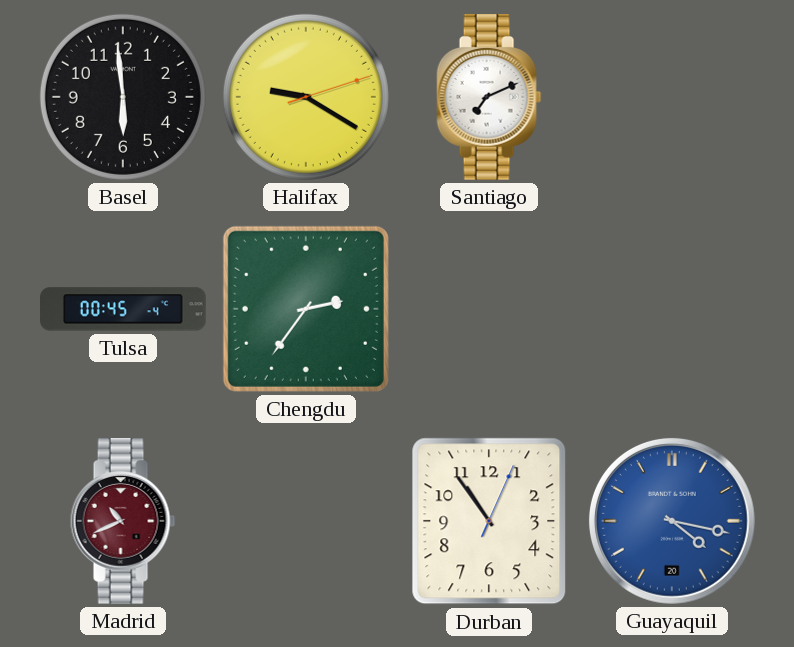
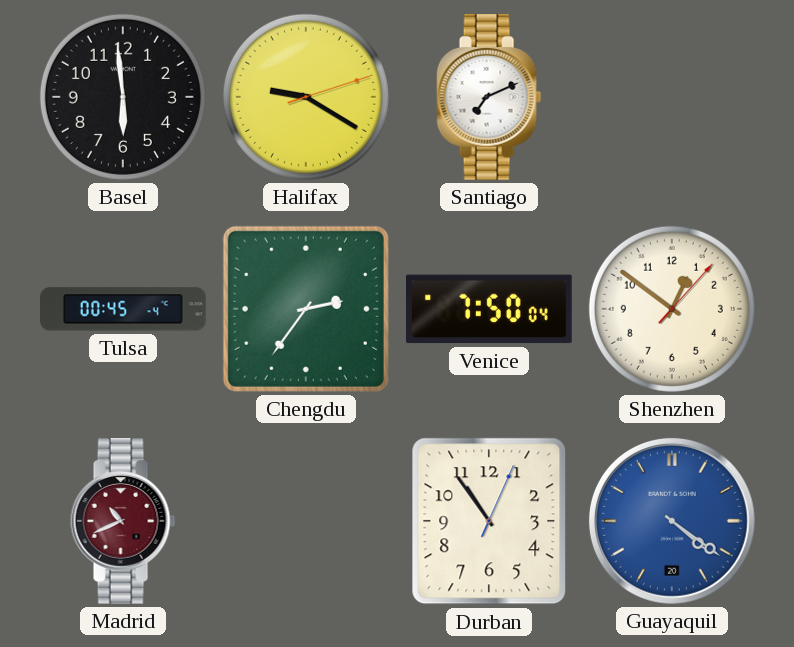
Venice: none -> 7:50 (490, 309)
Shenzhen: none -> 12:51 (672, 309)
Guayaquil: 4:17 -> 4:21 (672, 521)
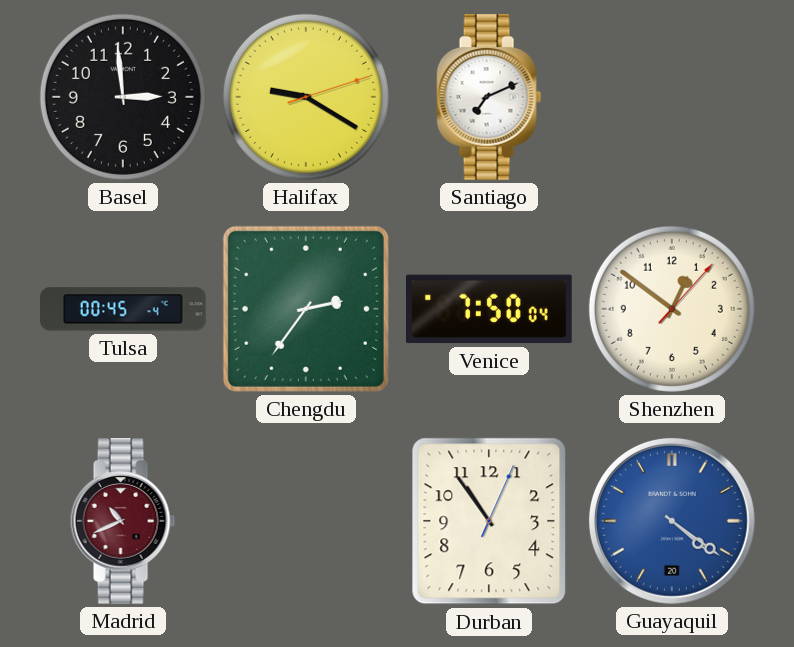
Basel: 5:59 -> 2:59 (123, 97)
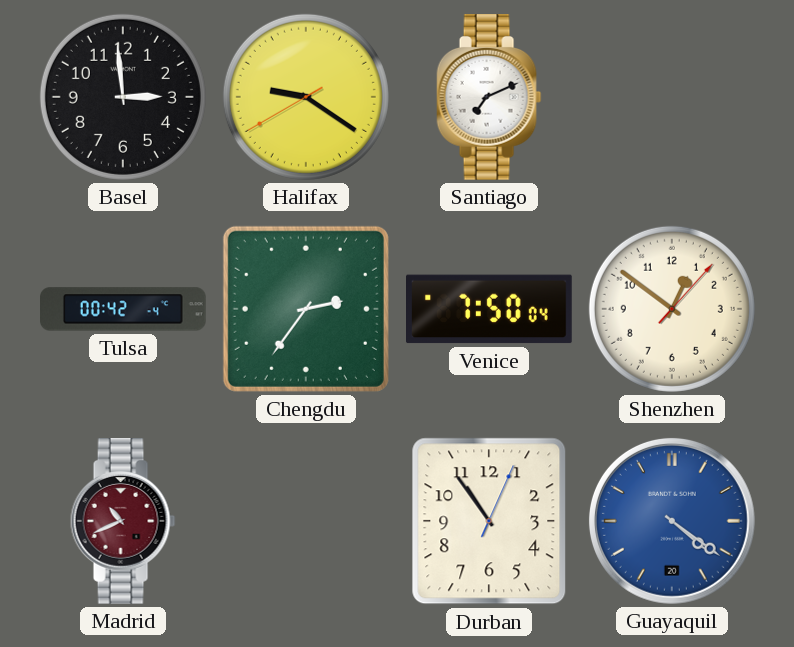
Halifax: 9:20:12 -> 9:20:40 (306, 97)
Tulsa: 00:45 -> 00:42 (124, 309)
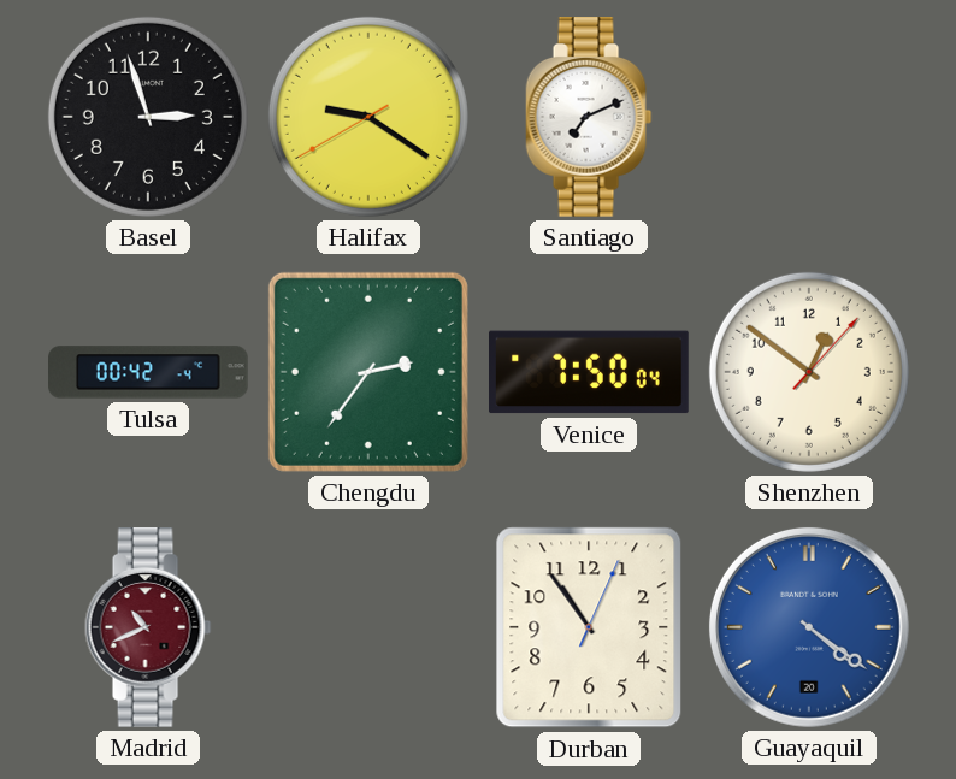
Basel: 2:59 -> 2:57 (148, 117)
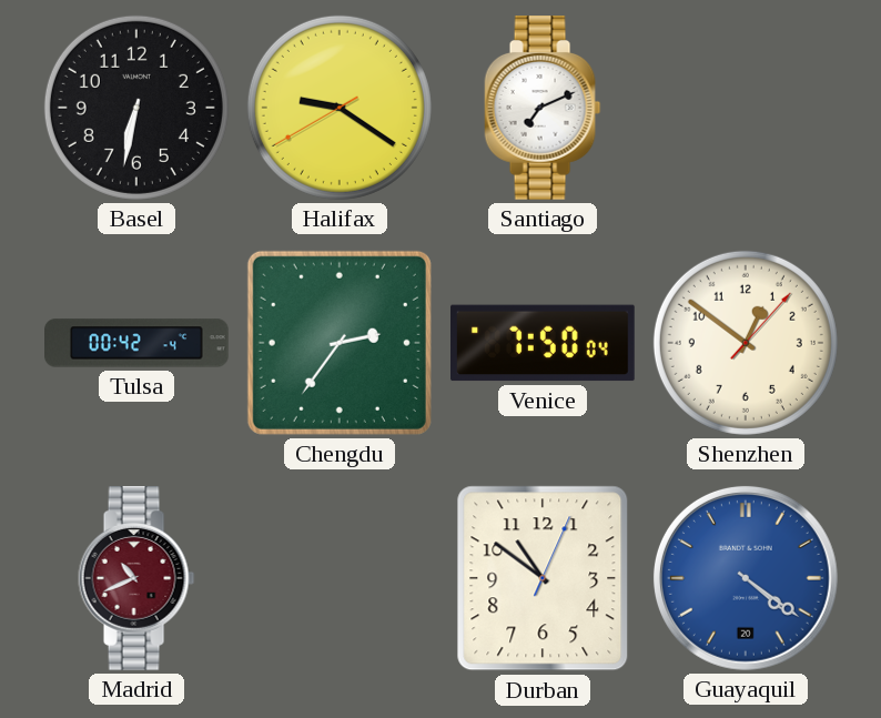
Basel: 2:57 -> 6:32 (136, 108)
Durban: 10:54 -> 10:51 (543, 578)
